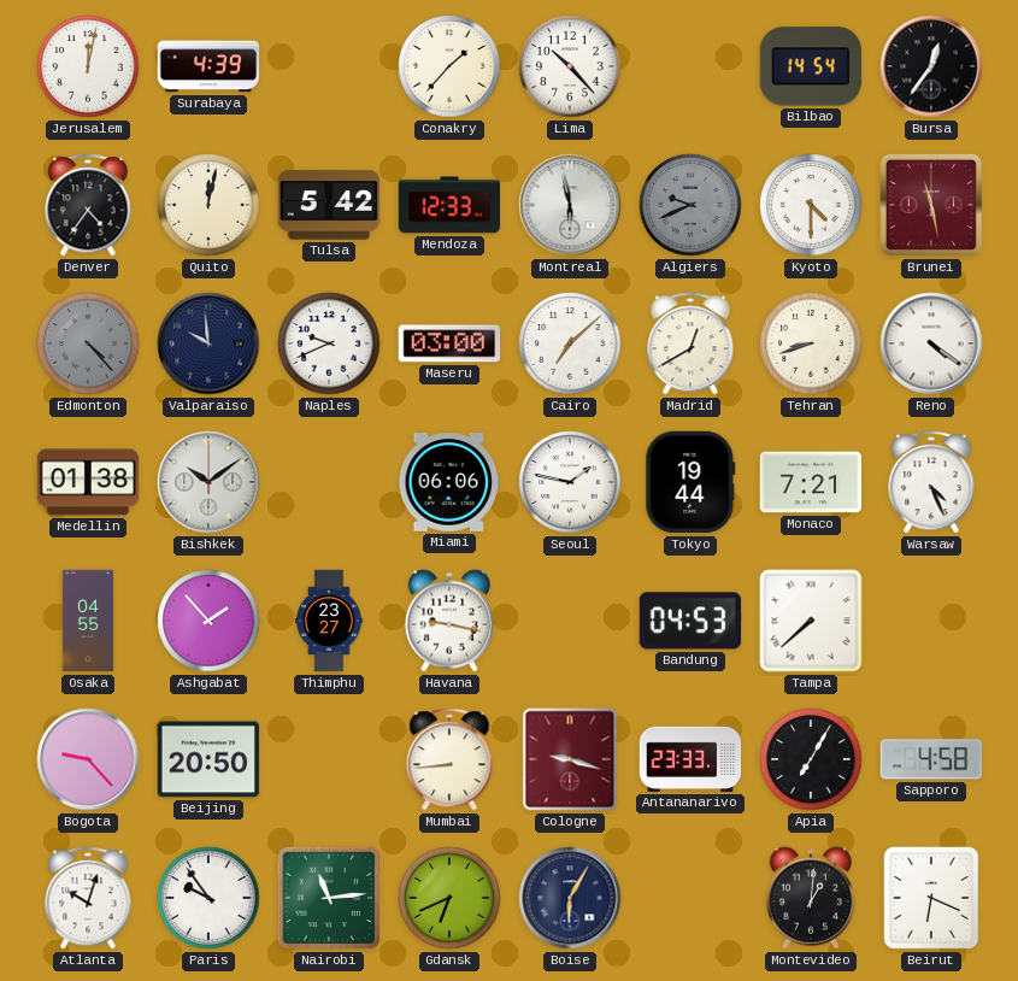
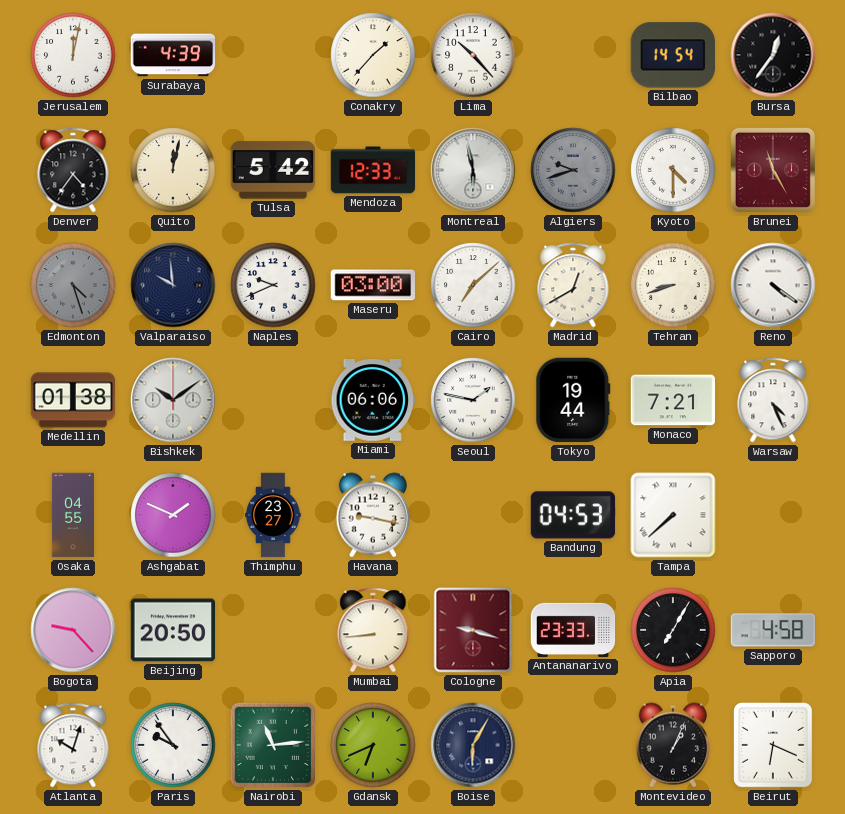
Algiers: 9:41 -> 9:42 (573, 170)
Brunei: 11:28 -> 11:25 (773, 170)
Edmonton: 4:23 -> 4:27 (73, 285)
Ashgabat: 1:53 -> 1:49 (173, 515)
Montevideo: 1:01 -> 1:04 (673, 745)
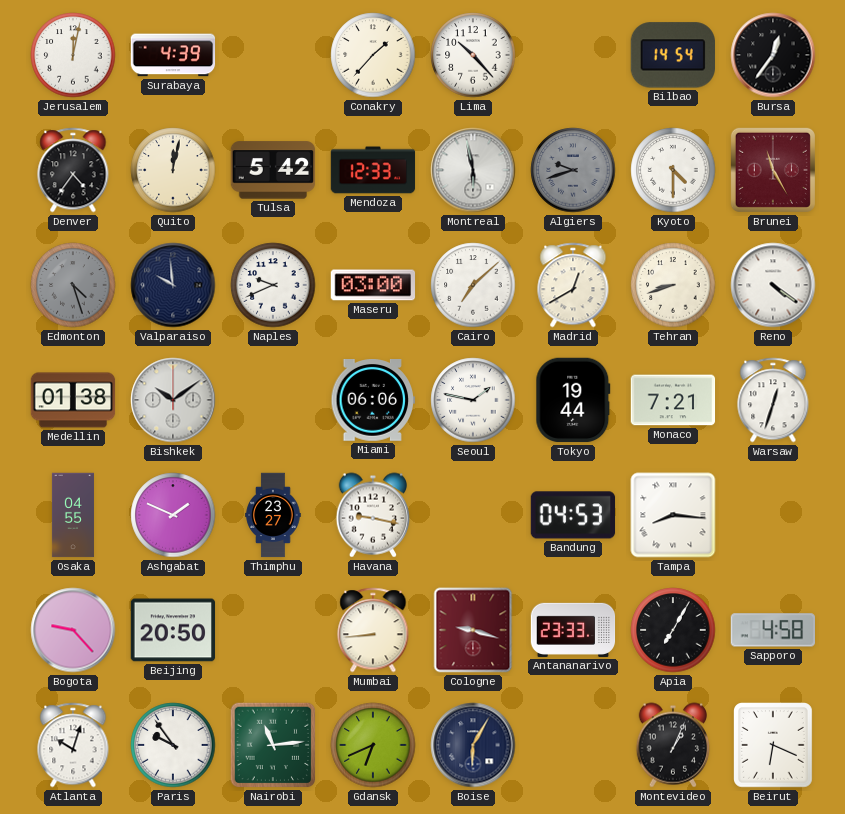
Warsaw: 4:26 -> 12:33 (773, 400)
Tampa: 7:38 -> 8:16 (673, 515)
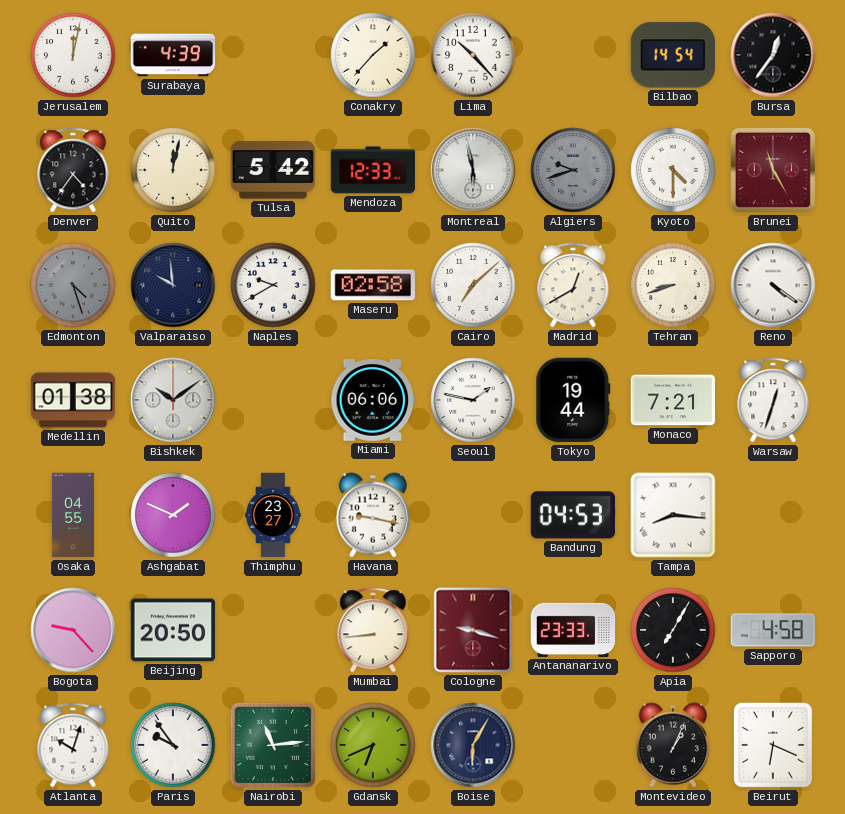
Naples: 9:41 -> 9:40 (273, 285)
Maseru: 03:00 -> 02:58 (373, 285)
